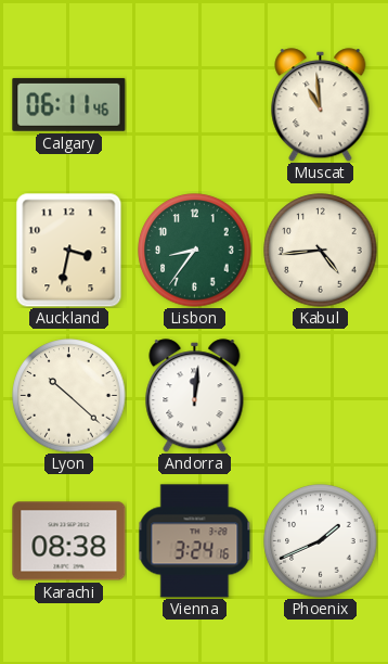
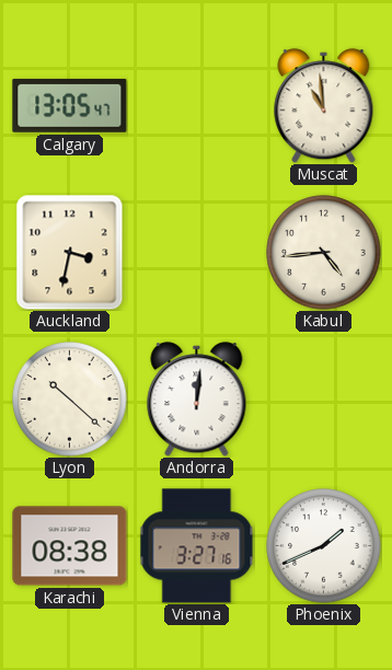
Calgary: 06:11 -> 13:05 (70, 105)
Lisbon: 8:36 -> none (195, 251)
Vienna: 3:24 -> 3:27 (197, 546)
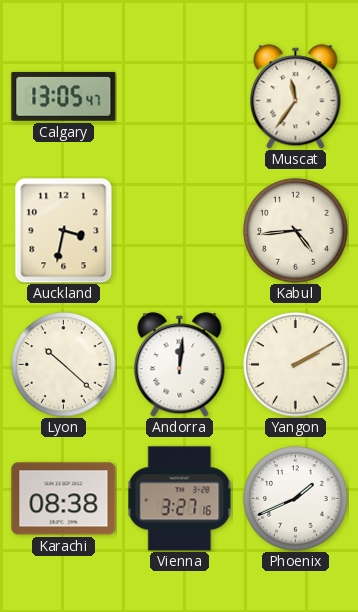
Muscat: 10:59 -> 11:36 (296, 97)
Yangon: none -> 2:10 (296, 365)
